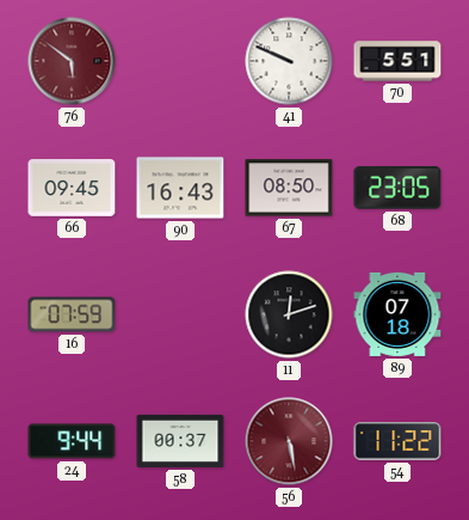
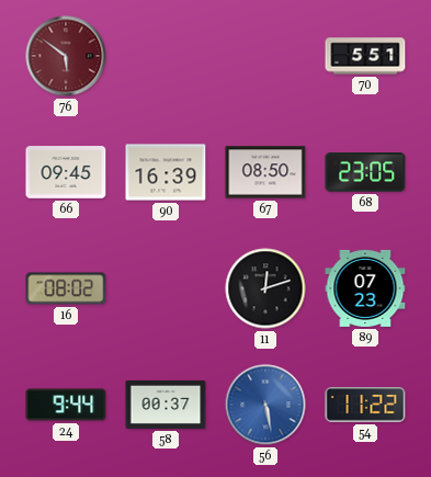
41: 9:49 -> none (289, 61)
90: 16:43 -> 16:39 (166, 172)
16: 07:59 -> 08:02 (66, 288)
89: 07:18 -> 07:23 (365, 288)
56 dial: burgundy -> blue (265, 405)
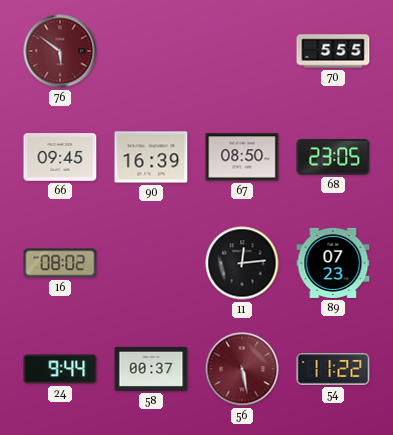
70: 5:51 -> 5:55 (333, 51)
11: 12:12 -> 12:14 (242, 263)
56 dial: blue -> burgundy (242, 369)
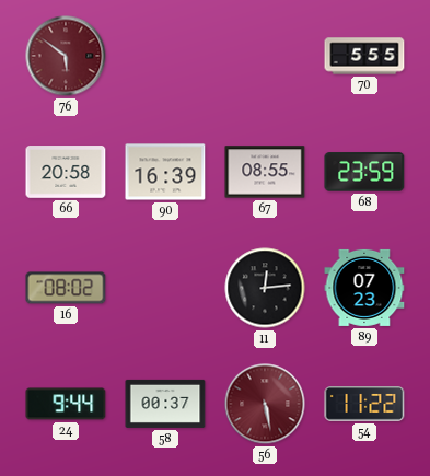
66: 09:45 -> 20:58 (66, 172)
67: 08:50 -> 08:55 (265, 172)
68: 23:05 -> 23:59 (364, 172)
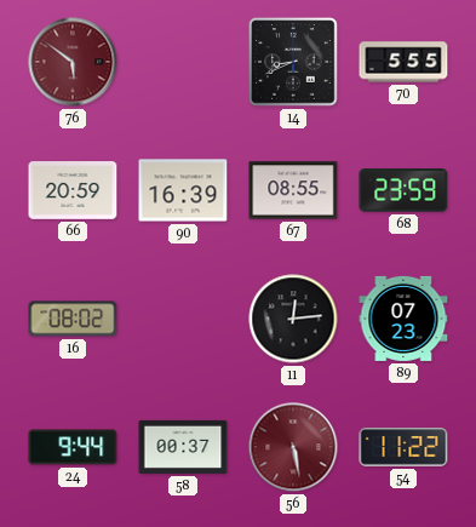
14: none -> 8:41 (293, 62)
66: 20:58 -> 20:59 (73, 190)
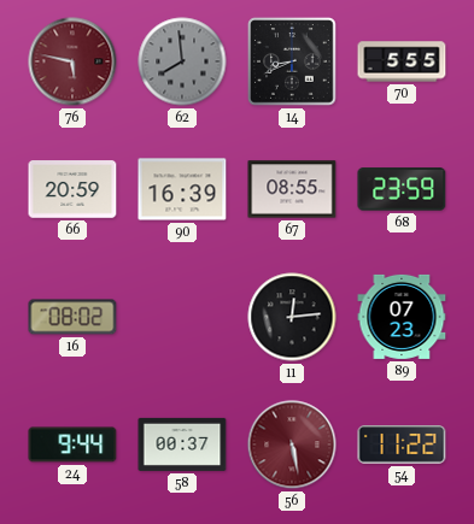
76: 5:51 -> 5:47 (72, 61)
62: none -> 7:59 (182, 61)
